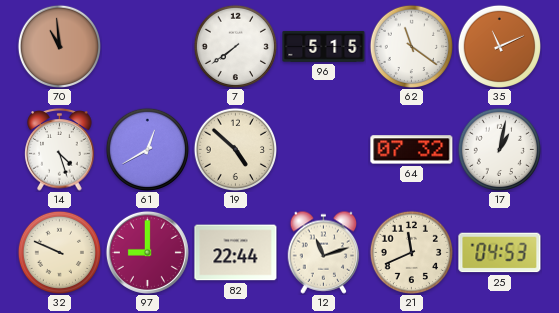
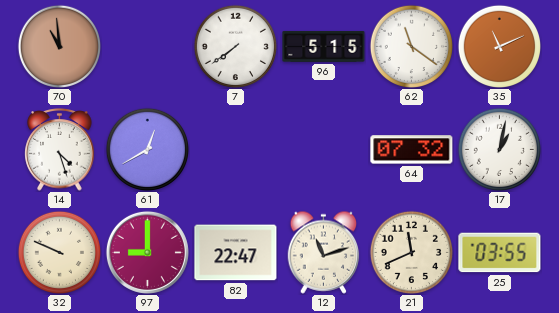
19: 4:52 -> none (235, 149)
82: 22:44 -> 22:47 (236, 253)
25: 04:53 -> 03:55 (500, 253)
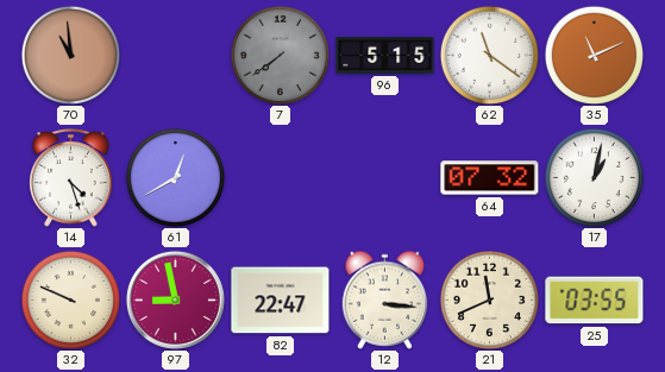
7 dial: white -> grey (280, 55)
97: 9:00 -> 8:58 (175, 300)
12: 11:12 -> 3:16 (385, 300)
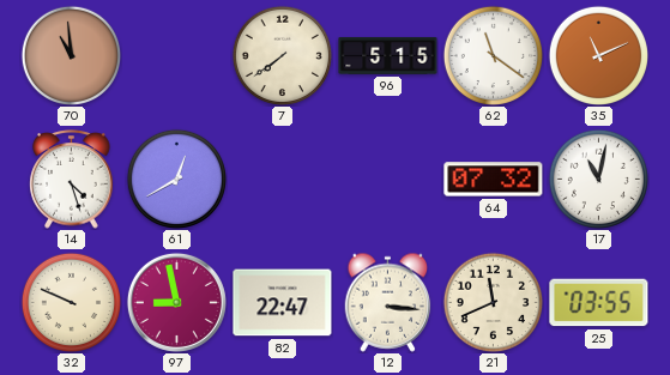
7 dial: grey -> cream (282, 55)
17: 1:02 -> 11:02 (598, 179)
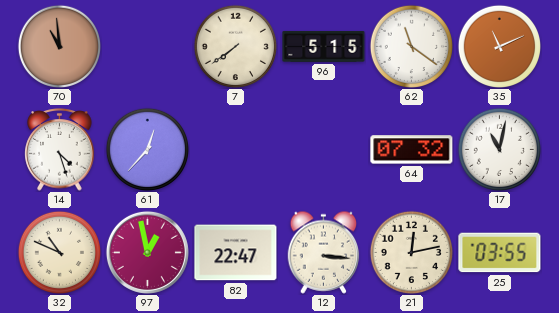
61: 12:40 -> 12:37 (147, 149)
32: 9:49 -> 10:49 (59, 252)
97: 8:58 -> 12:58 (147, 252)
21: 11:41 -> 12:13 (411, 252)
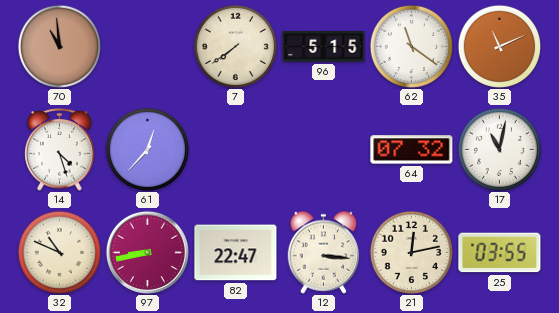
97: 12:58 -> 8:43 (147, 252)
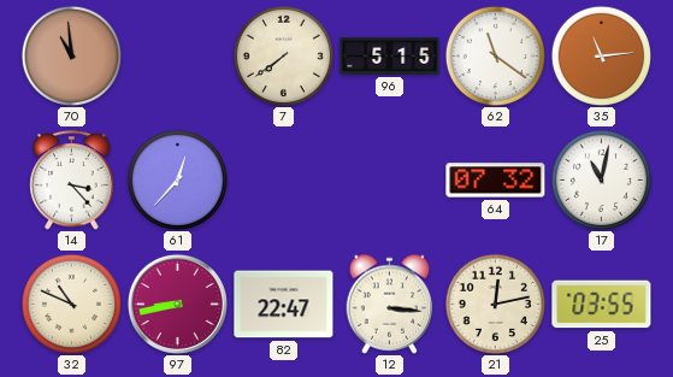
35: 11:11 -> 11:14 (601, 55)
14: 4:27 -> 3:23 (72, 181)
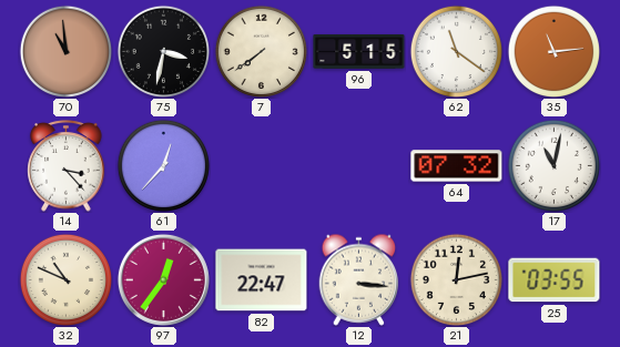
75: none -> 3:32 (163, 51)
97: 8:43 -> 12:36 (163, 279)
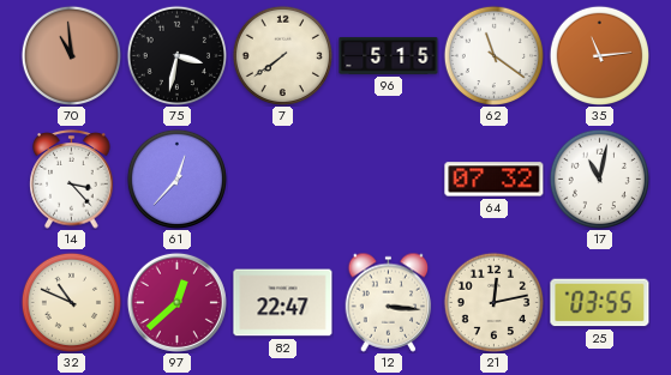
97: 12:36 -> 12:38 (176, 302)
